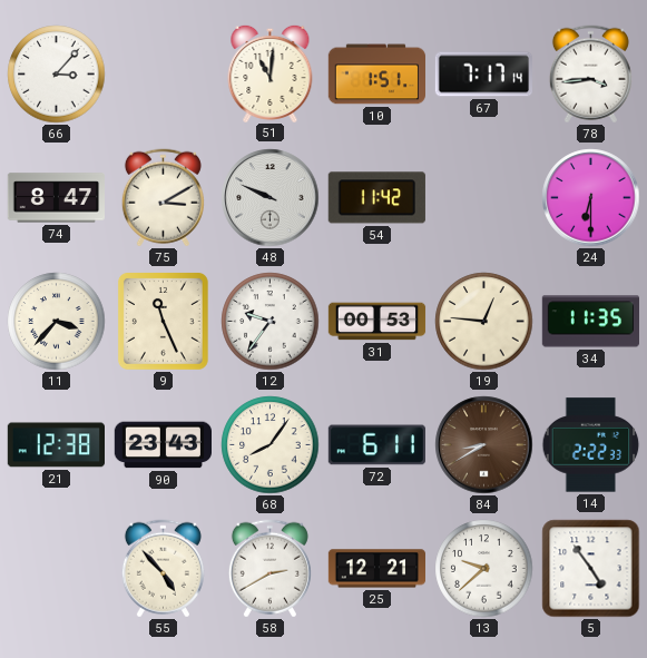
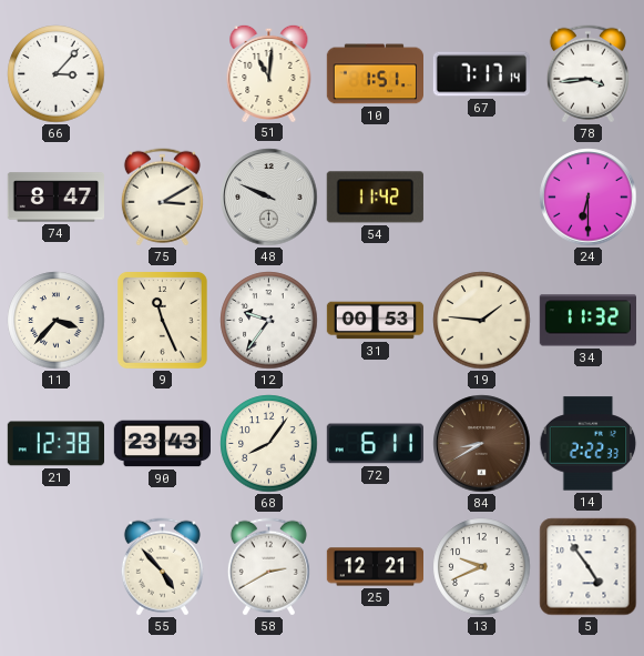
19: 12:46 -> 1:46 (482, 321)
34: 11:35 -> 11:32 (587, 321)
13: 9:38 -> 9:41 (482, 567)
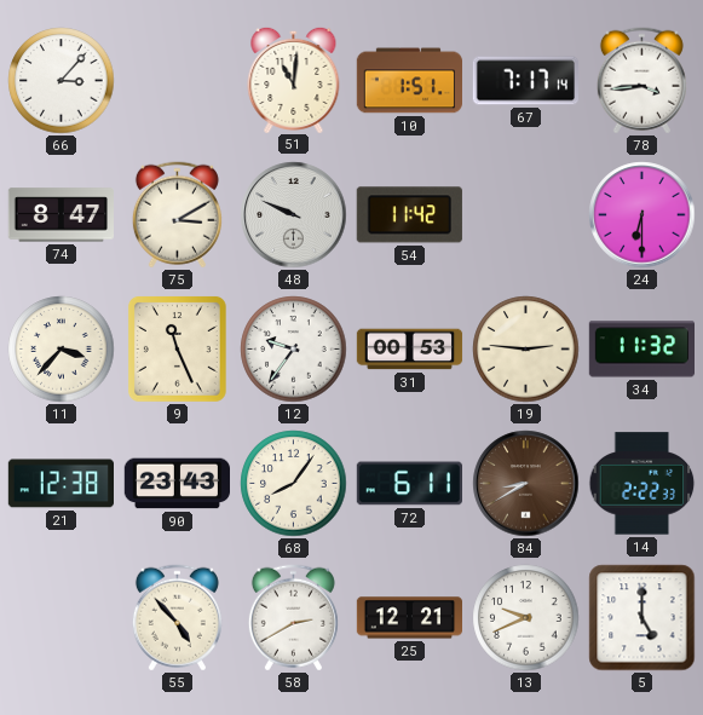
19: 1:46 -> 2:46 (526, 350)
5: 4:54 -> 5:00 (643, 618)
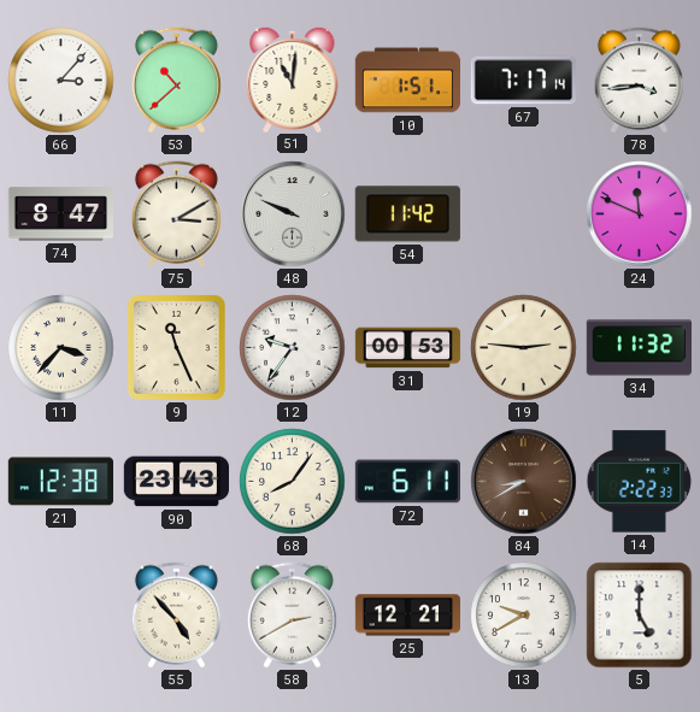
53: none -> 10:38 (176, 81)
24: 6:30 -> 11:49 (640, 214)
13: 9:41 -> 9:40 (524, 616)
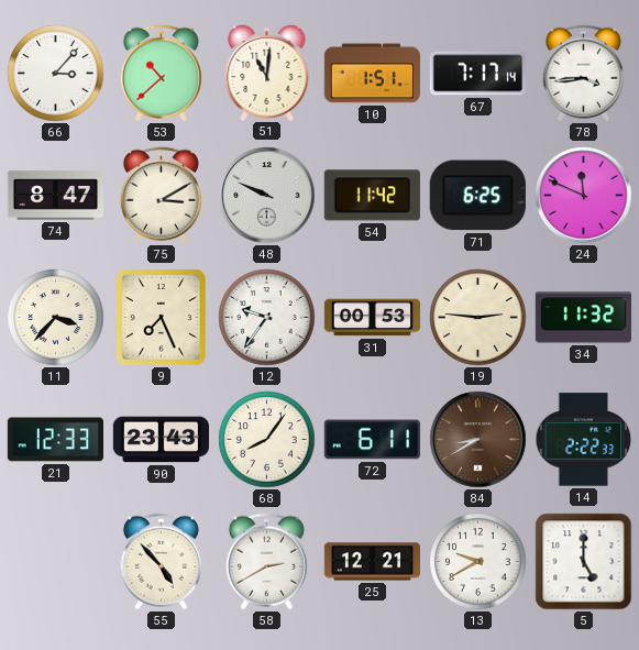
71: none -> 6:25 (477, 196)
9: 11:26 -> 7:26 (161, 318)
21: 12:38 -> 12:33 (55, 440)
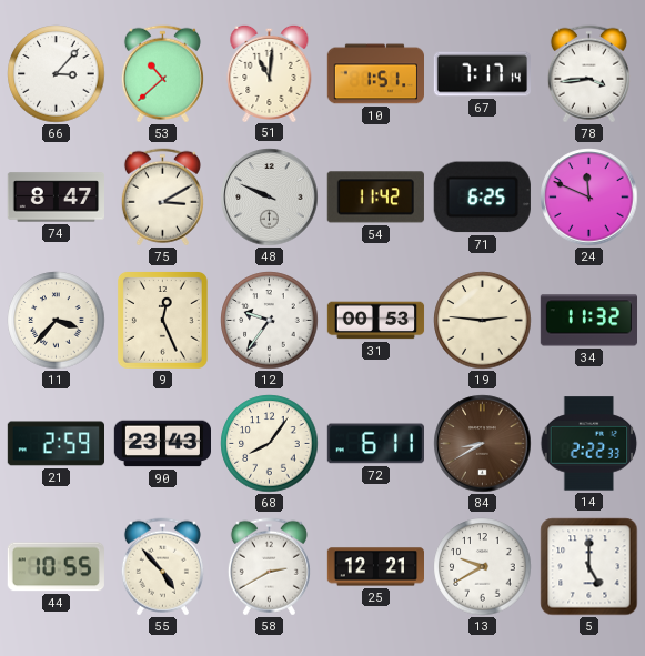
9: 7:26 -> 12:26 (162, 321)
21: 12:33 -> 2:59 (56, 444)
44: none -> 10:55 (56, 567)
